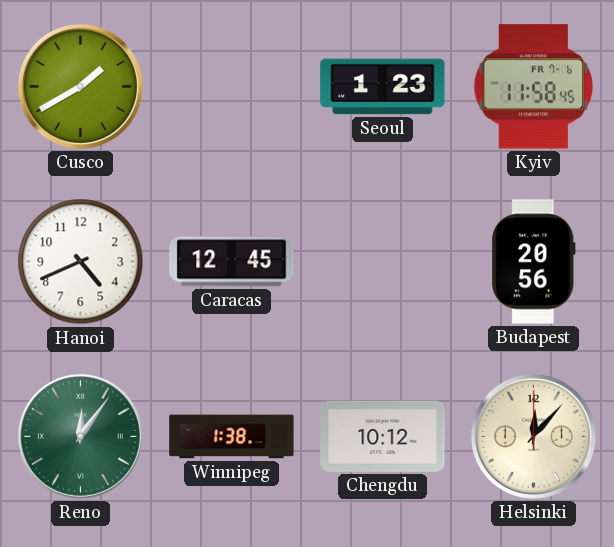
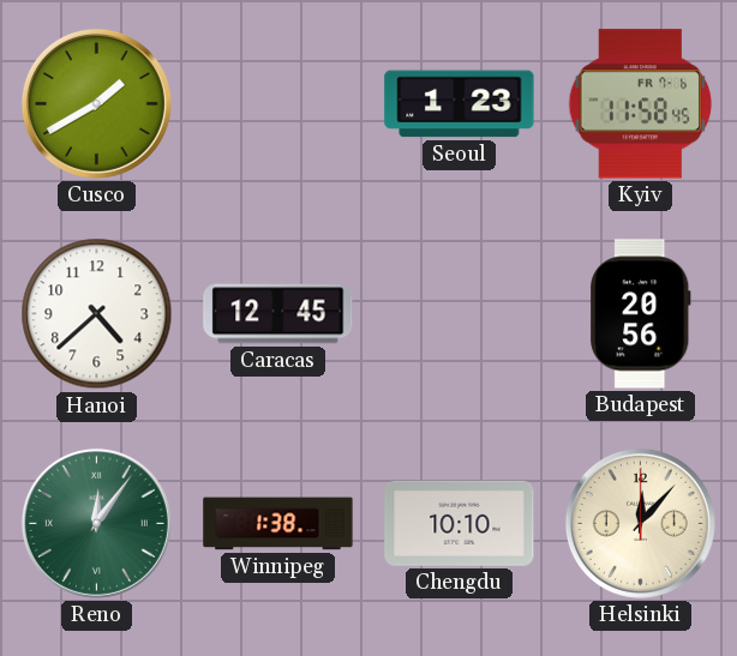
Hanoi: 4:41 -> 4:38 (97, 314)
Chengdu: 10:12 -> 10:10 (460, 523)
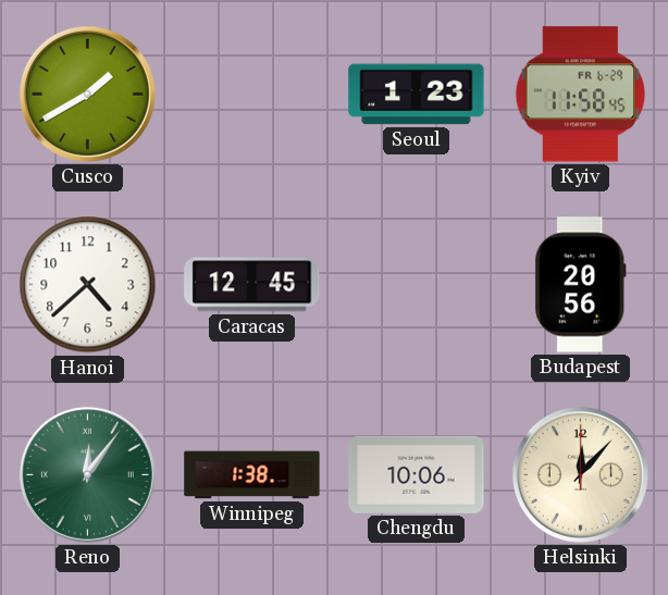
Kyiv date: FR 7-6 -> FR 6-29 (581, 95)
Chengdu: 10:10 -> 10:06 (417, 474)
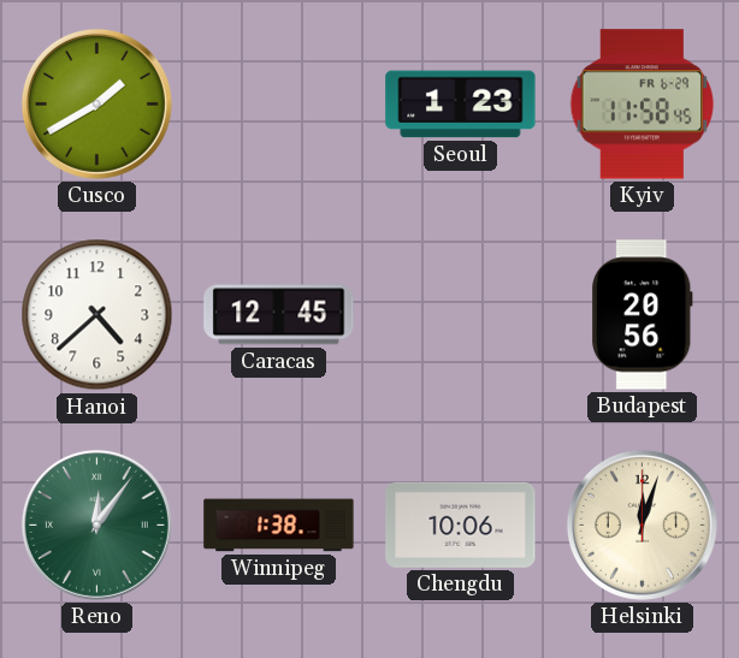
Helsinki: 12:07 -> 12:03 (642, 524)
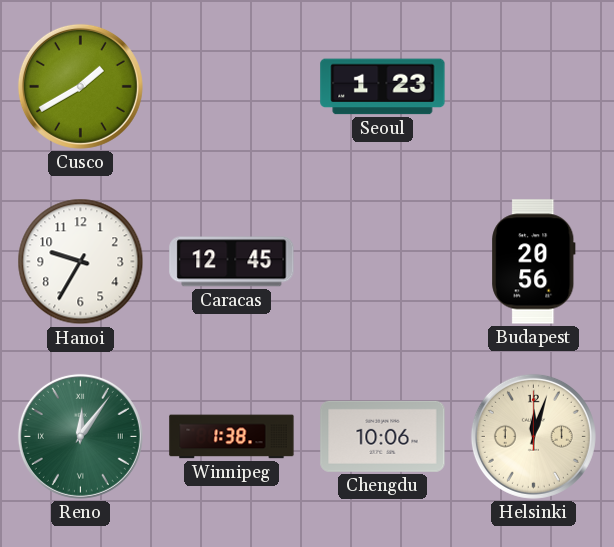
Kyiv: 11:58 -> none (643, 105)
Hanoi: 4:38 -> 9:35 (81, 262)
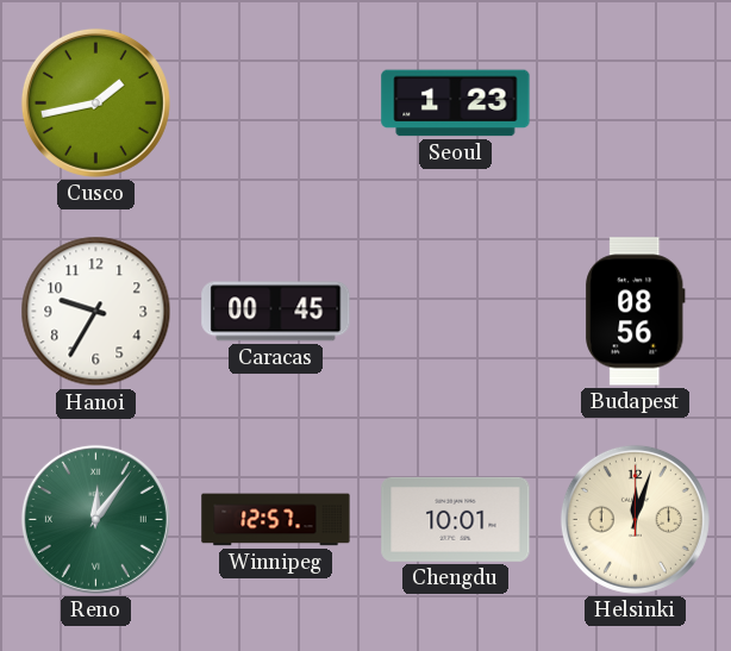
Cusco: 1:40 -> 1:43 (95, 102)
Caracas: 12:45 -> 00:45 (276, 312)
Budapest: 20:56 -> 08:56 (636, 312)
Winnipeg: 1:38 -> 12:57 (276, 520)
Chengdu: 10:06 -> 10:01 (456, 519)
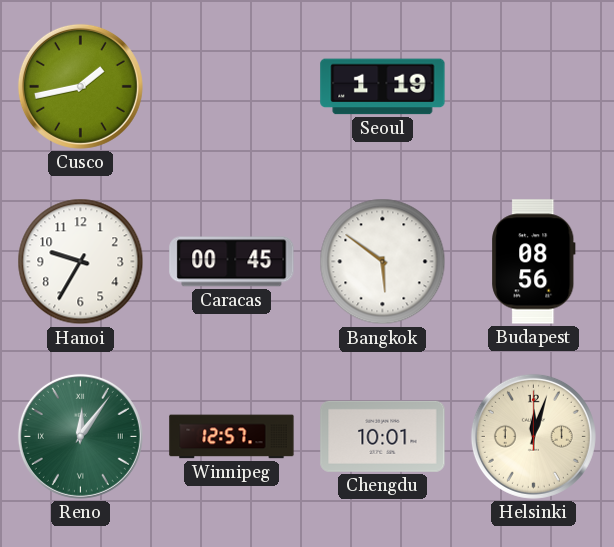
Seoul: 1:23 -> 1:19 (383, 87)
Bangkok: none -> 5:51 (383, 262)
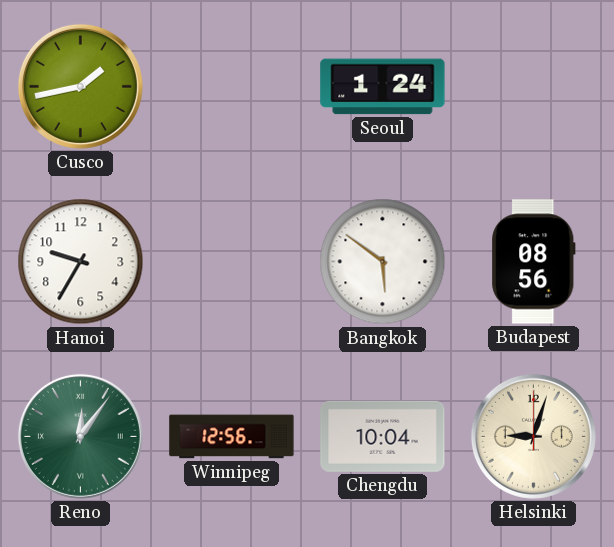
Seoul: 1:19 -> 1:24 (383, 87)
Caracas: 00:45 -> none (232, 262)
Winnipeg: 12:57 -> 12:56 (232, 437)
Chengdu: 10:01 -> 10:04 (383, 436)
Helsinki: 12:03 -> 9:03 (533, 436)
